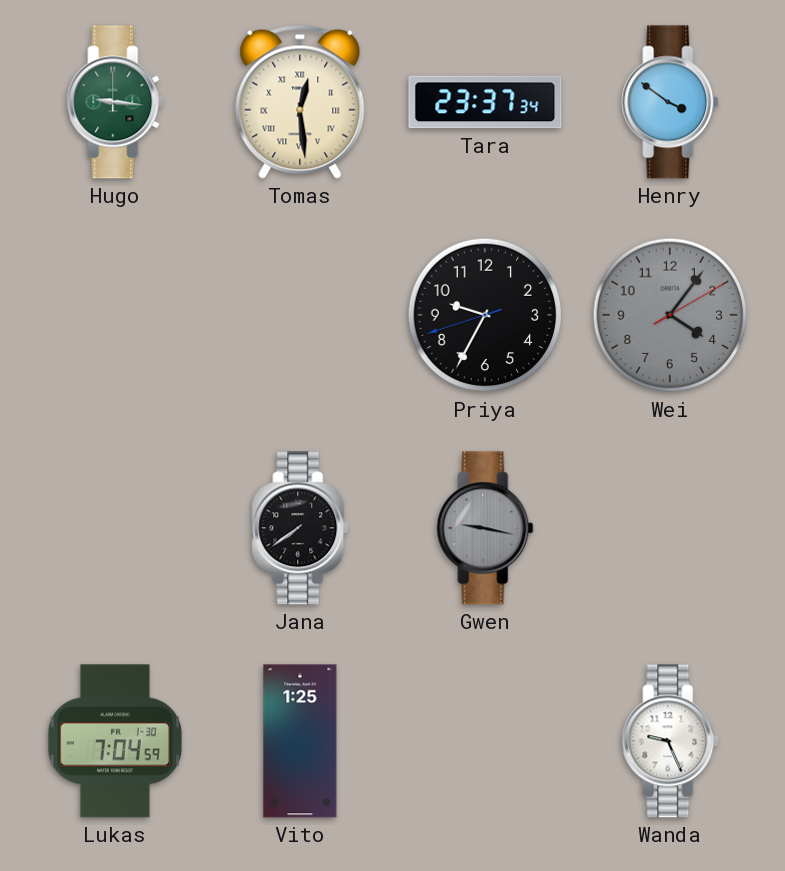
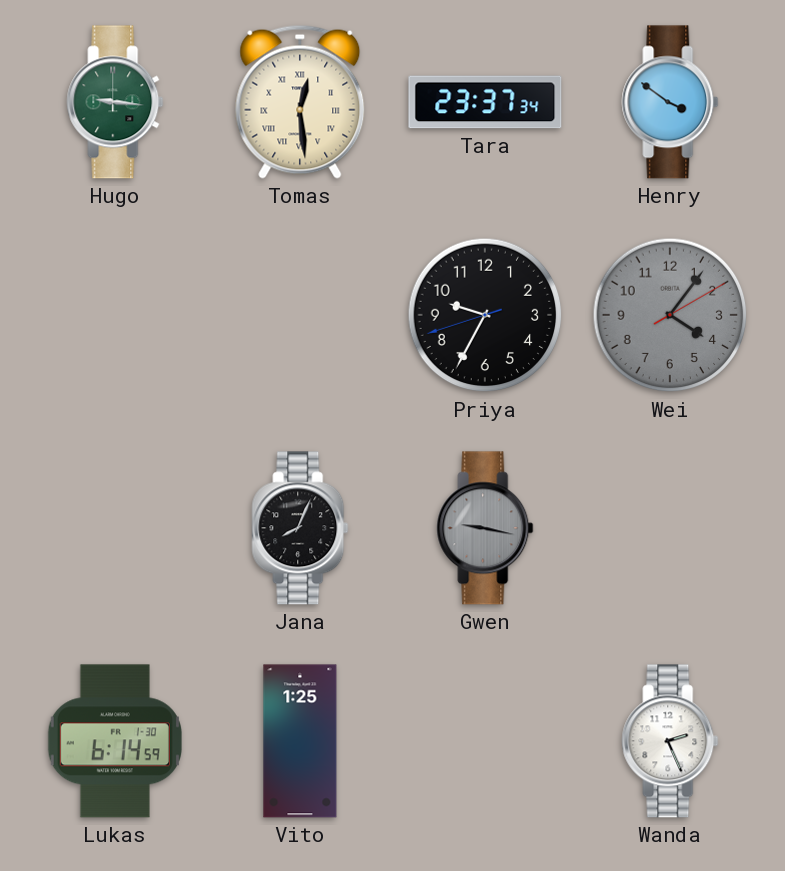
Jana: 7:39 -> 8:04 (300, 528)
Lukas: 7:04 -> 6:14 (115, 741)
Wanda: 9:26 -> 2:26 (670, 741)
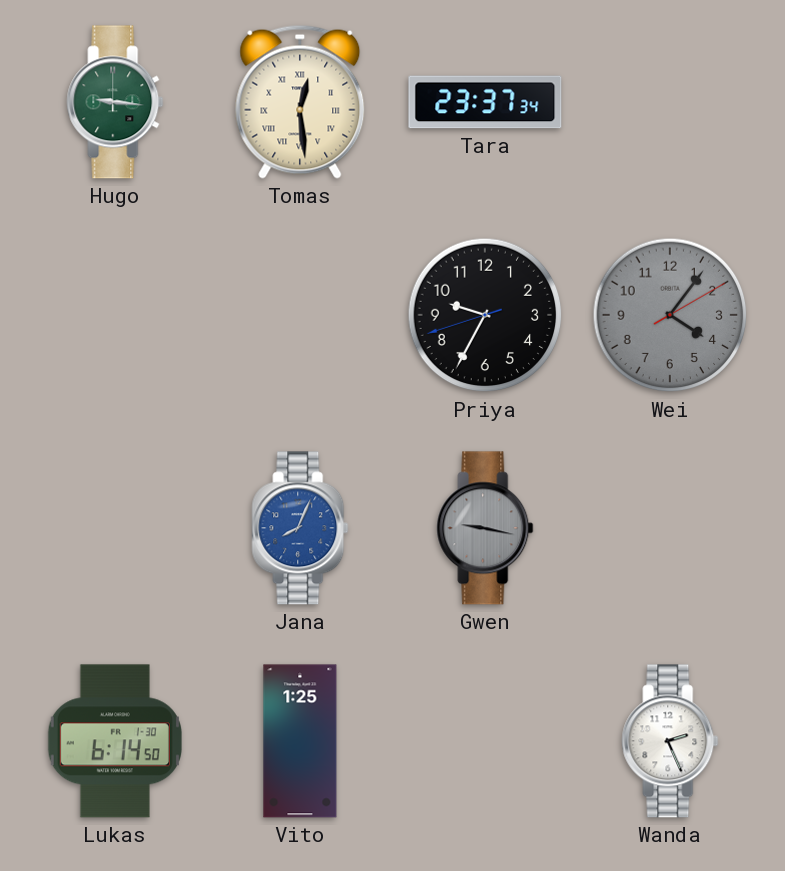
Henry: 3:51 -> none (670, 102)
Jana dial: black -> blue (300, 528)
Lukas: 6:14:59 -> 6:14:50 (115, 741)
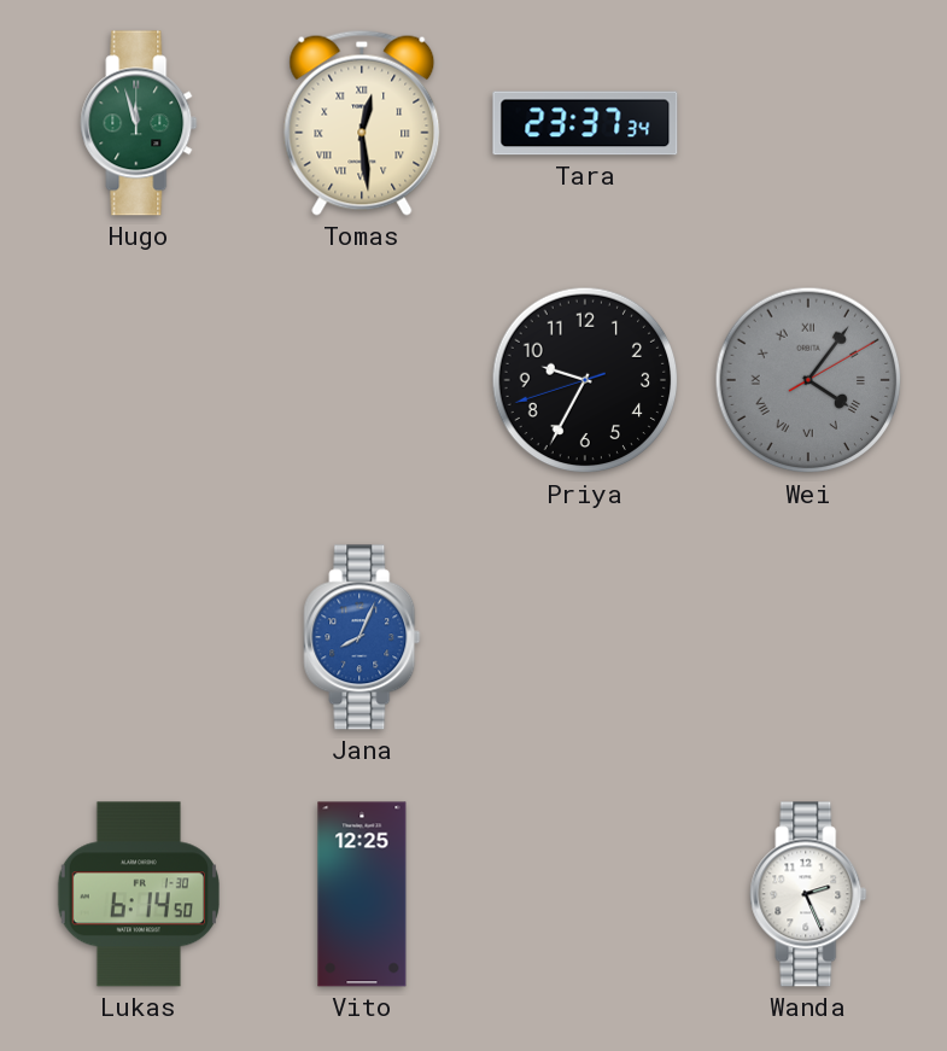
Hugo: 9:16 -> 11:57 (139, 123)
Wei numerals: Arabic -> Roman (808, 380)
Gwen: 9:17 -> none (485, 528)
Vito: 1:25 -> 12:25 (362, 894)
